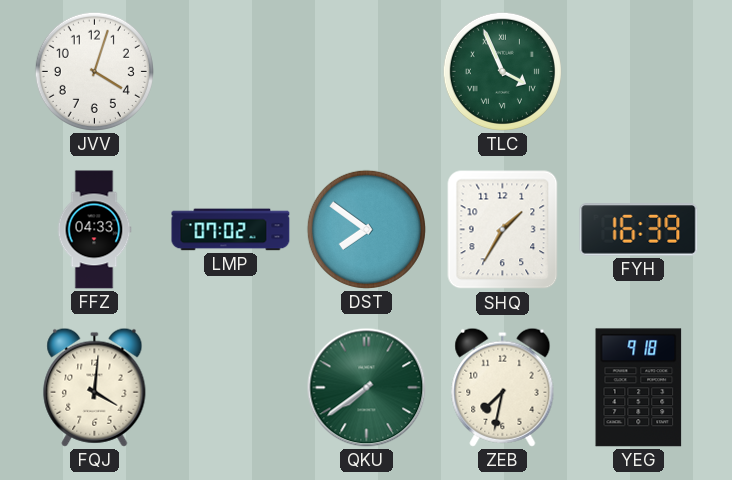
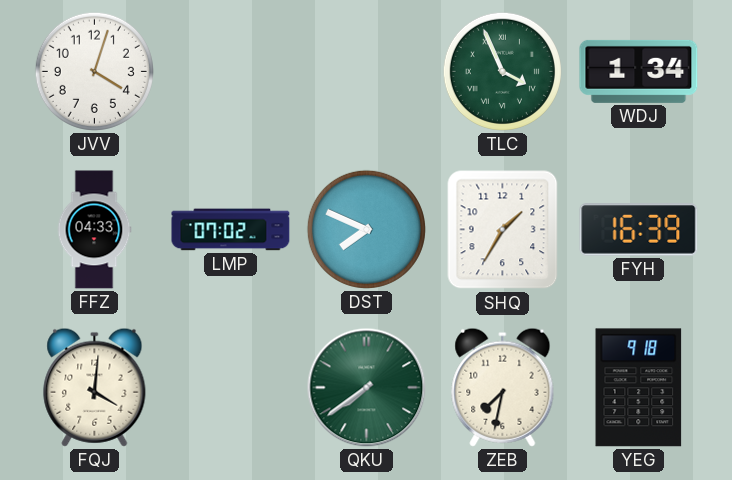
WDJ: none -> 1:34 (639, 71)
DST: 7:51 -> 7:49 (366, 229)
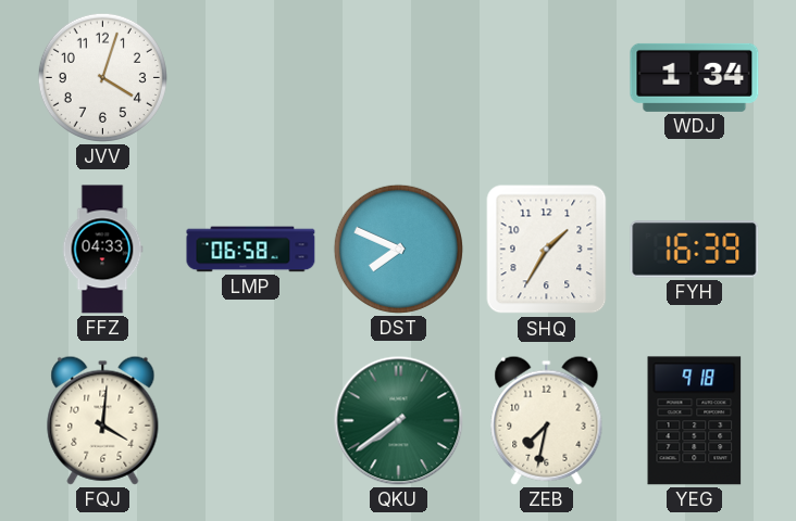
TLC: 3:56 -> none (502, 71)
LMP: 07:02 -> 06:58 (251, 250)
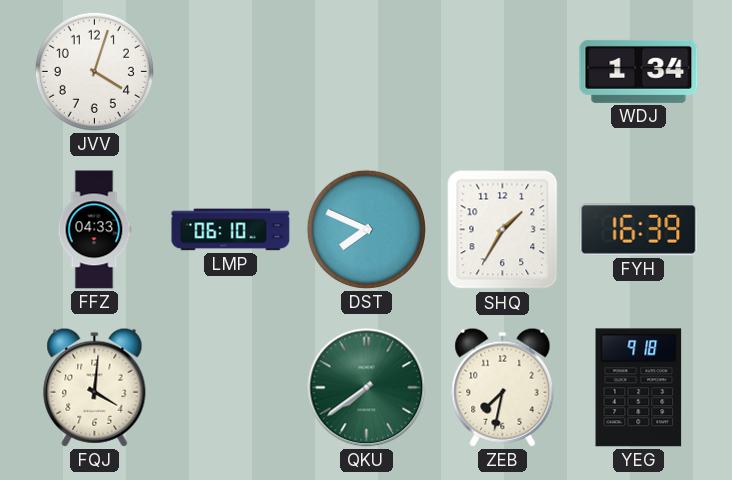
LMP: 06:58 -> 06:10 (231, 230)
